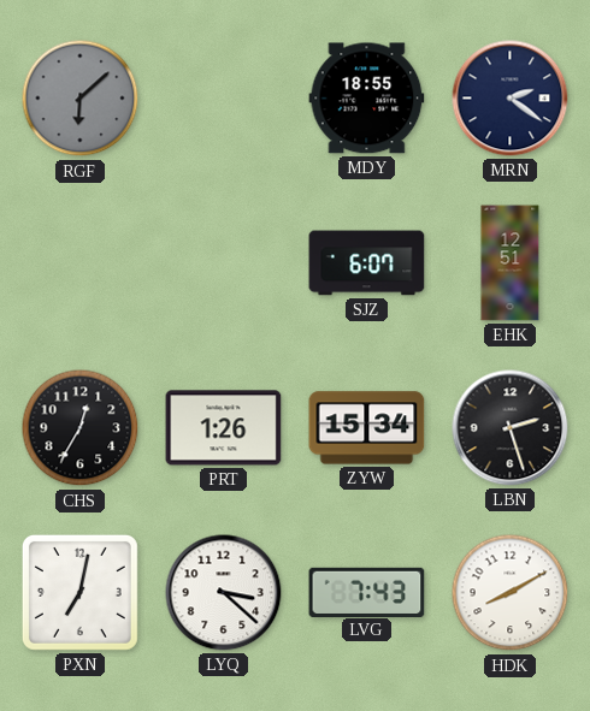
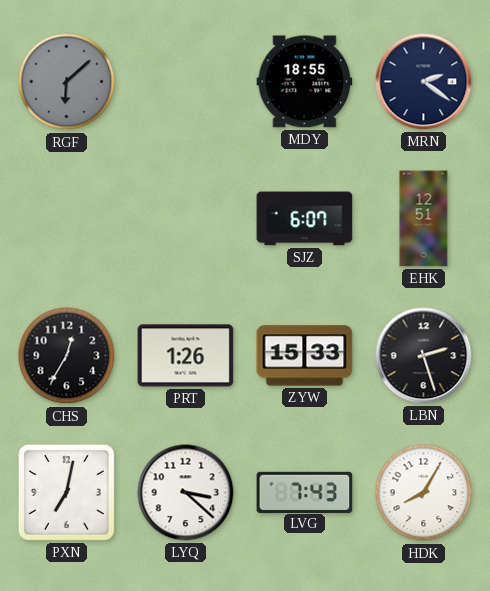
ZYW: 15:34 -> 15:33 (305, 356)
HDK: 8:10 -> 8:05 (424, 493)
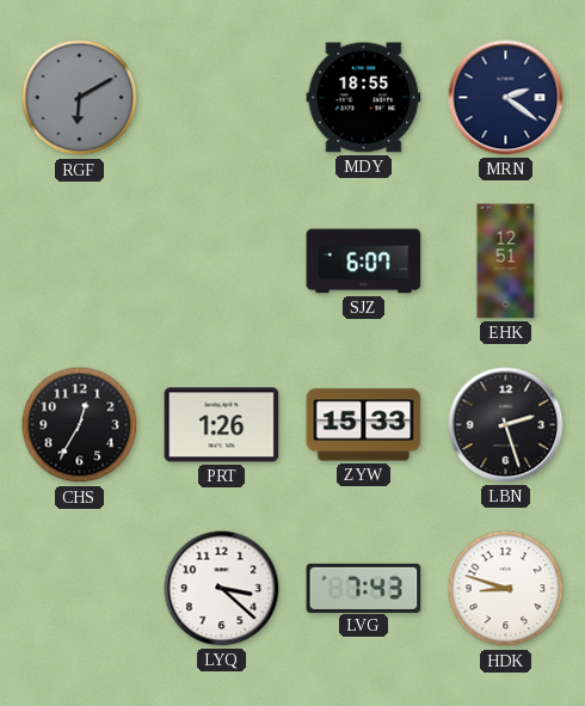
RGF: 6:08 -> 6:10 (80, 98)
PXN: 7:02 -> none (66, 492)
HDK: 8:05 -> 8:48 (506, 589)
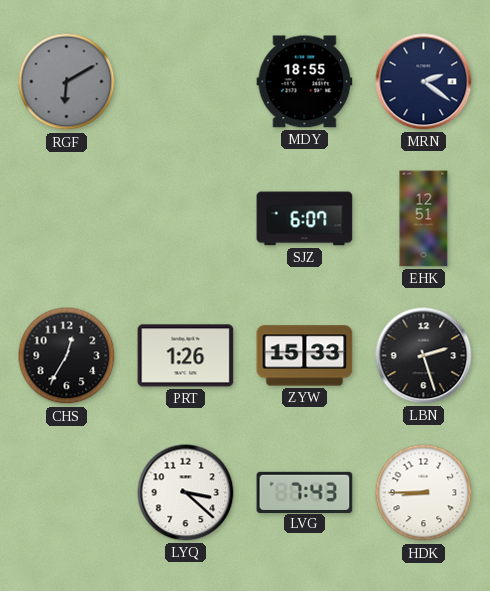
HDK: 8:48 -> 8:45 (424, 493)
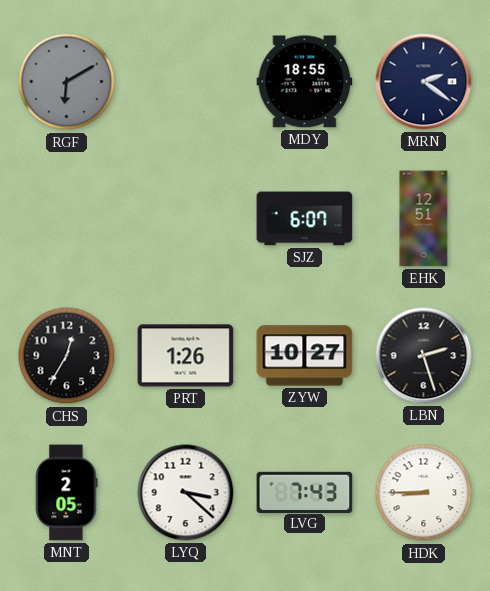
ZYW: 15:33 -> 10:27 (305, 356)
MNT: none -> 2:05 (67, 493)
